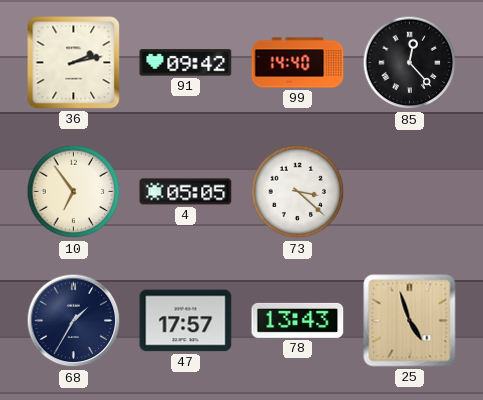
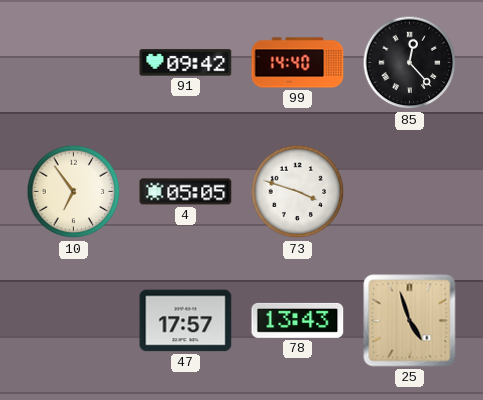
36: 2:13 -> none (74, 63)
73: 3:22 -> 3:48 (298, 192)
68: 1:35 -> none (74, 321)
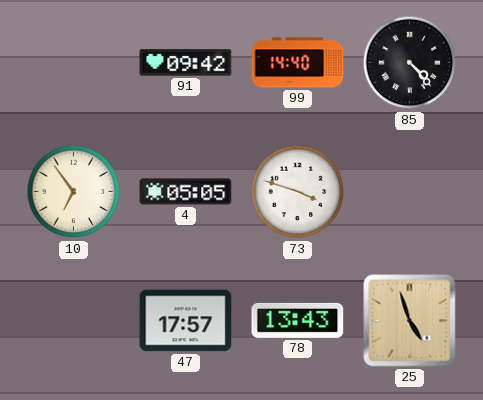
85: 12:23 -> 4:23 (410, 63)
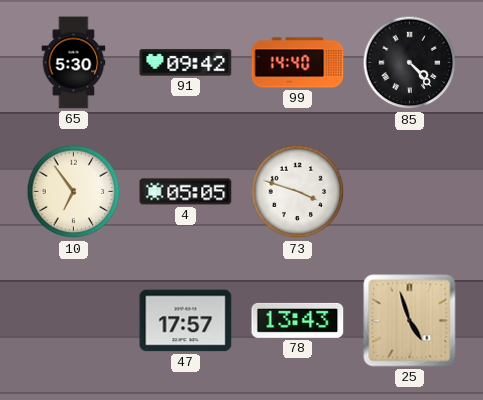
65: none -> 5:30 (74, 63)
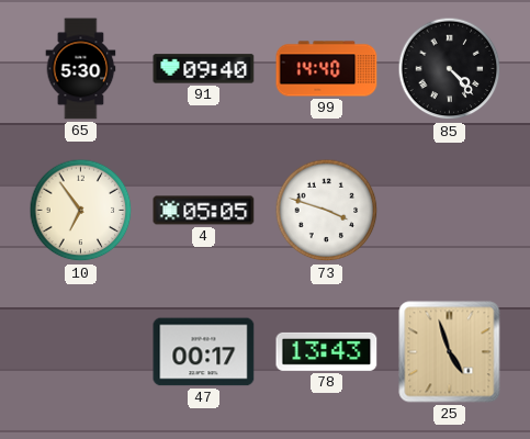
91: 09:42 -> 09:40 (204, 69)
47: 17:57 -> 00:17 (204, 352)
